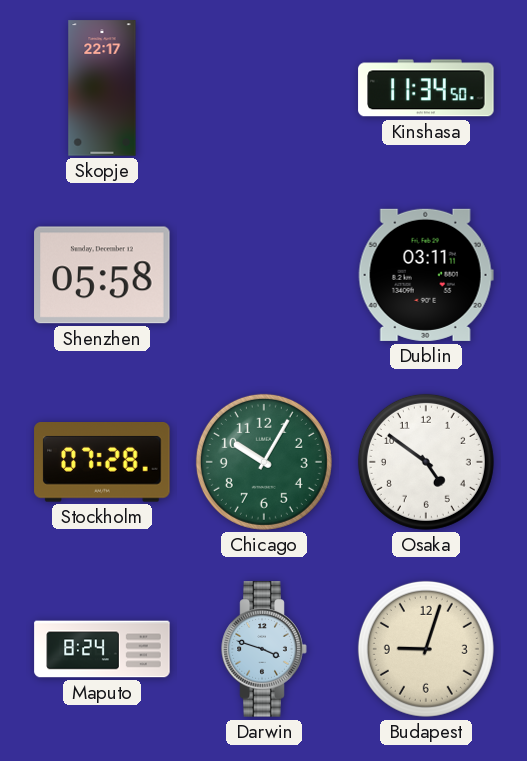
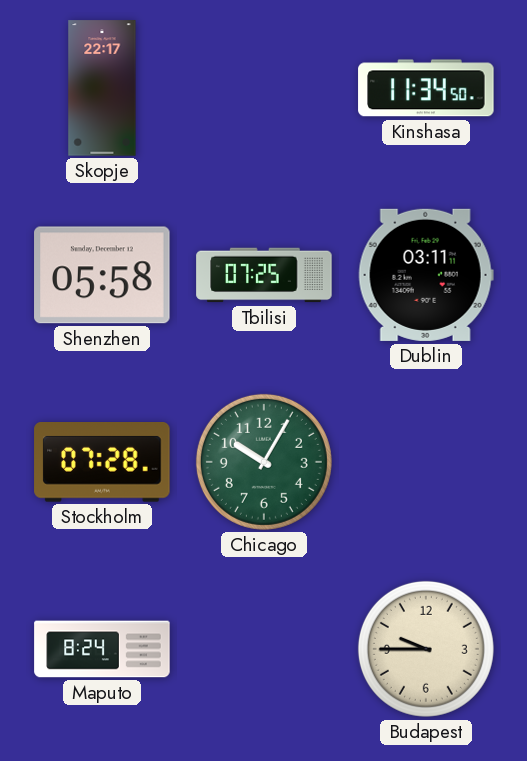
Tbilisi: none -> 07:25 (264, 275)
Osaka: 4:51 -> none (426, 462)
Darwin: 3:48 -> none (264, 649)
Budapest: 9:03 -> 9:45 (426, 649)
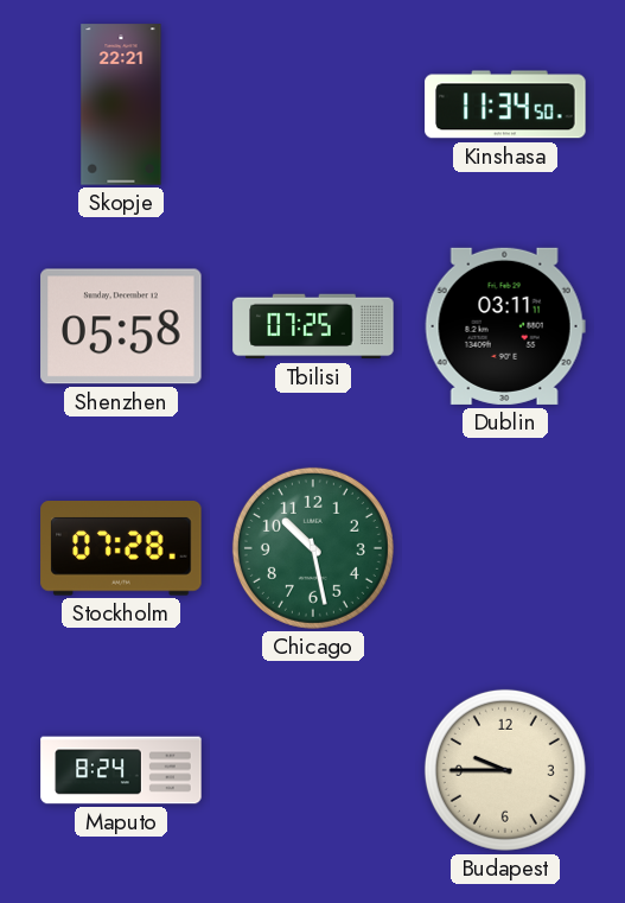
Skopje: 22:17 -> 22:21 (121, 104)
Chicago: 10:05 -> 10:28 (313, 548)
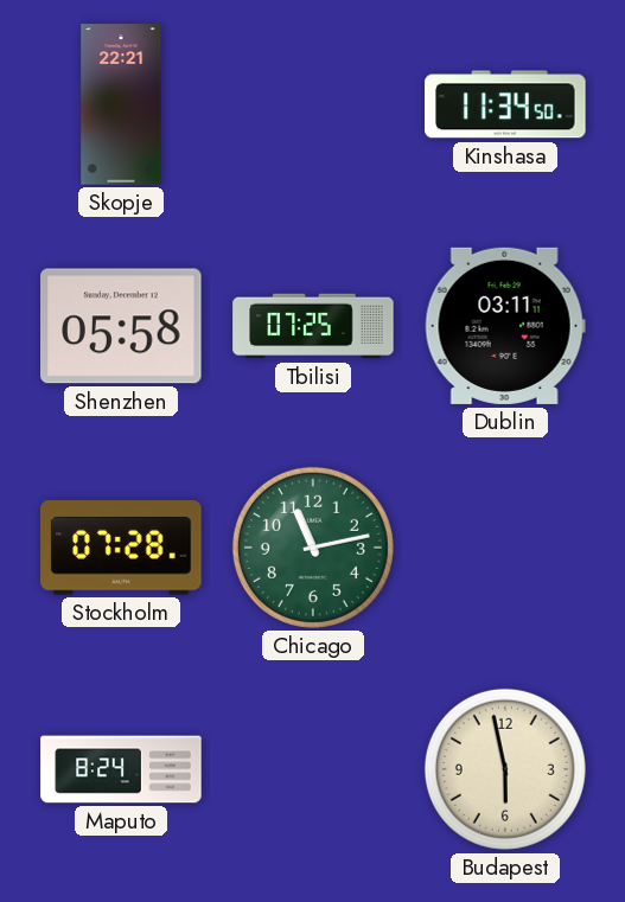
Chicago: 10:28 -> 11:13 (313, 548)
Budapest: 9:45 -> 5:58 (505, 769)
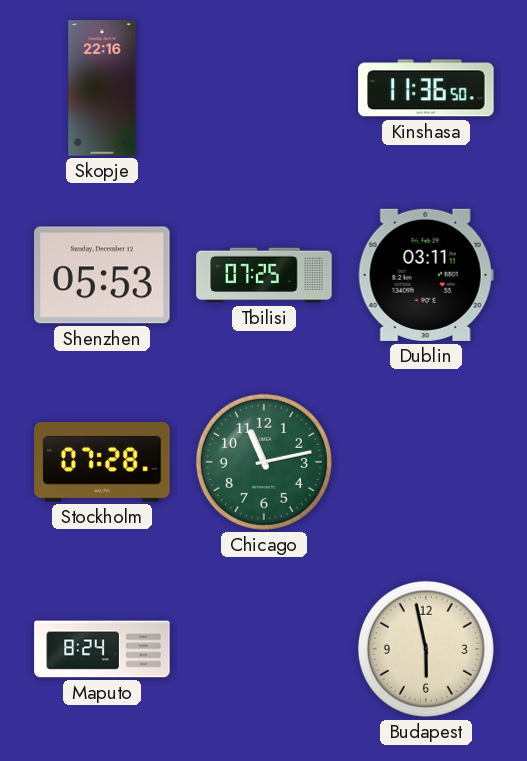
Skopje: 22:21 -> 22:16 (102, 88)
Kinshasa: 11:34 -> 11:36 (426, 88)
Shenzhen: 05:58 -> 05:53 (102, 275)
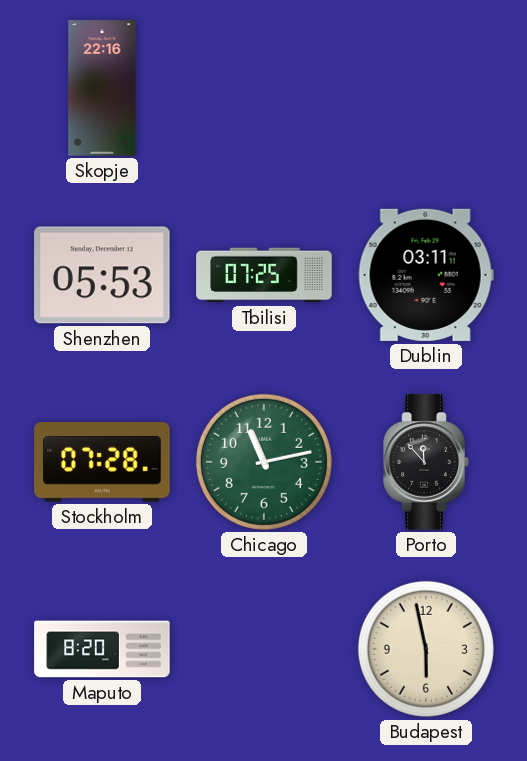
Kinshasa: 11:36 -> none (426, 88)
Porto: none -> 11:53 (426, 462)
Maputo: 8:24 -> 8:20 (102, 649)
